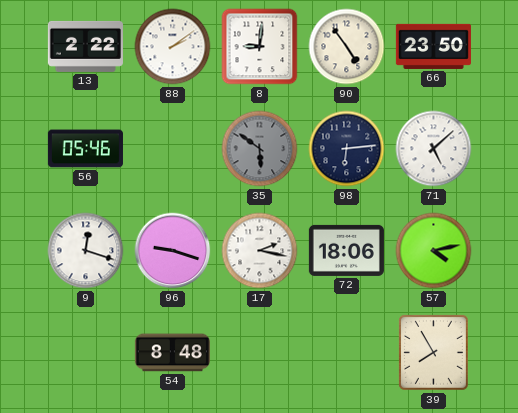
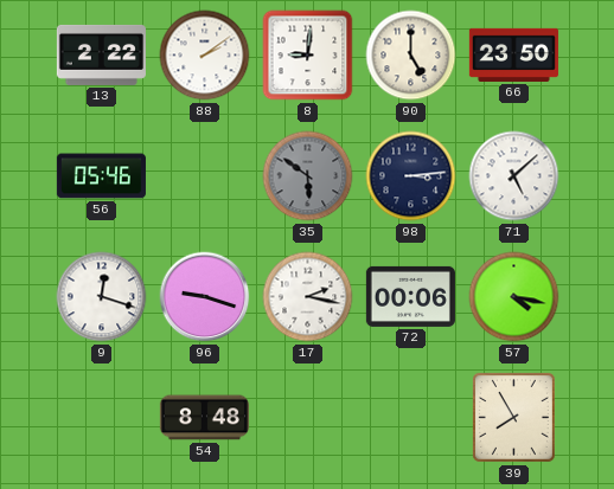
90: 4:54 -> 5:00 (411, 56)
98: 6:14 -> 3:14 (411, 176)
72: 18:06 -> 00:06 (410, 296)
57: 4:13 -> 4:17 (514, 297)
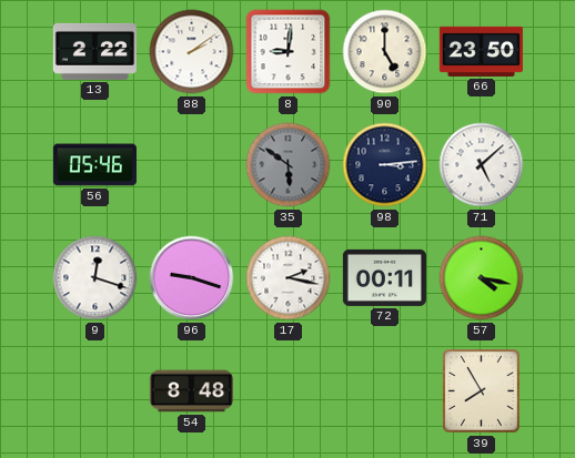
72: 00:06 -> 00:11 (384, 277)
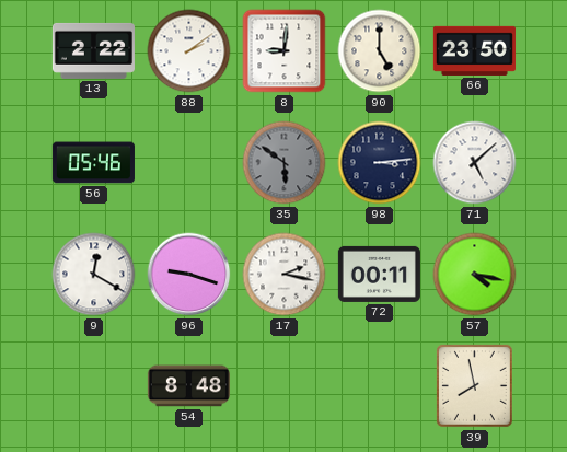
9: 12:18 -> 12:20 (94, 275)
39: 7:55 -> 7:58 (474, 385)
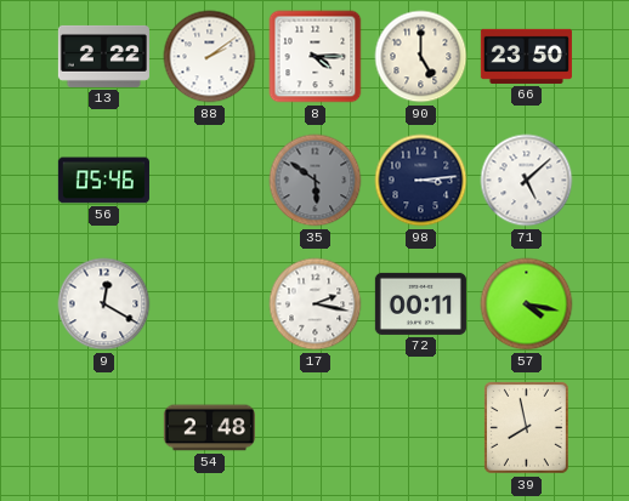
8: 9:01 -> 4:15 (316, 57)
96: 9:18 -> none (189, 275)
54: 8:48 -> 2:48 (209, 428)
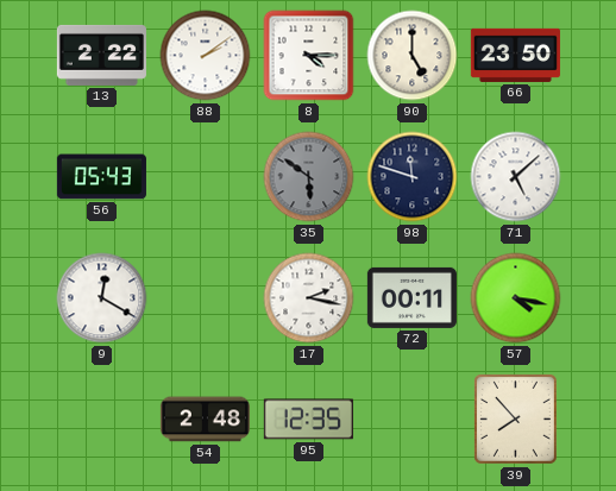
56: 05:46 -> 05:43 (101, 177)
98: 3:14 -> 11:48 (413, 177)
95: none -> 12:35 (308, 420)
39: 7:58 -> 7:53 (515, 418)
